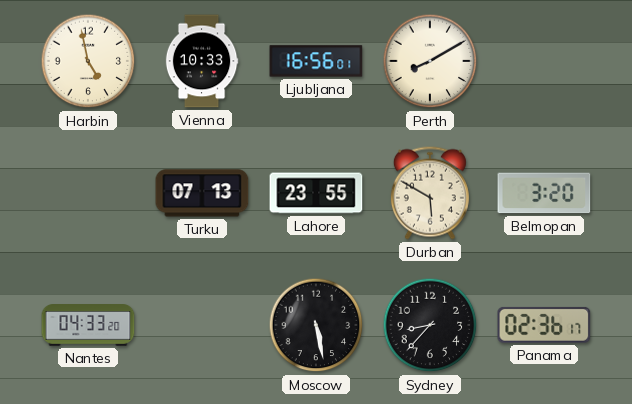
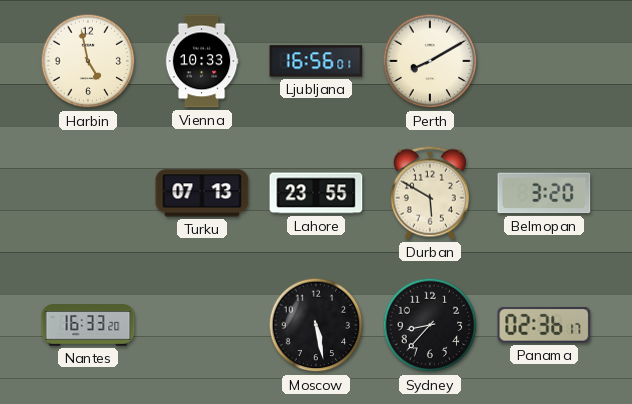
Nantes: 04:33 -> 16:33 (88, 325)
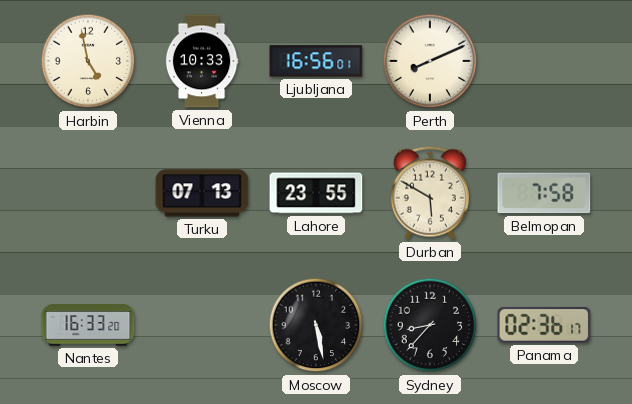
Perth: 8:10 -> 8:11 (430, 61)
Belmopan: 3:20 -> 7:58 (544, 193)
